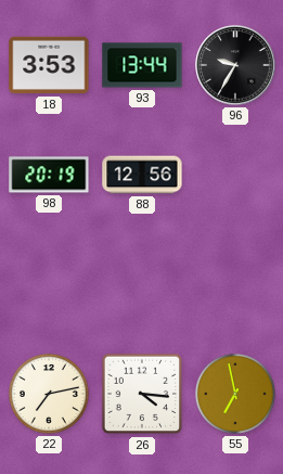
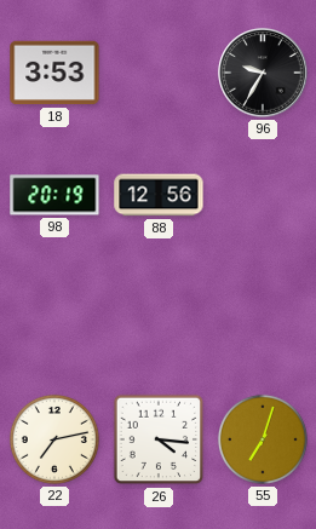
93: 13:44 -> none (142, 65)
55: 6:58 -> 7:03 (263, 439)
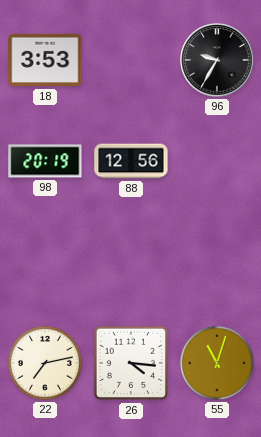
55: 7:03 -> 11:03 (217, 363)
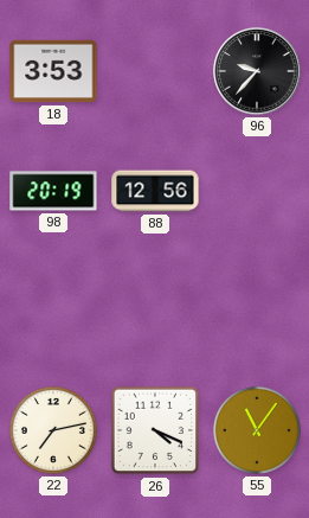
96: 9:35 -> 9:37 (257, 71)
26: 4:16 -> 4:19 (155, 430)
55: 11:03 -> 11:06 (257, 430)
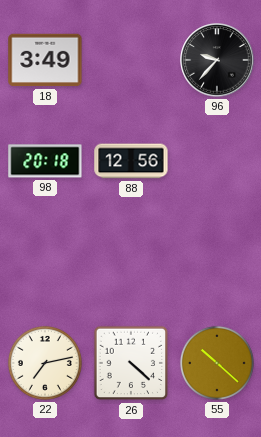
18: 3:53 -> 3:49 (45, 60)
98: 20:19 -> 20:18 (45, 161)
26: 4:19 -> 4:22 (131, 363)
55: 11:06 -> 10:22 (217, 363)
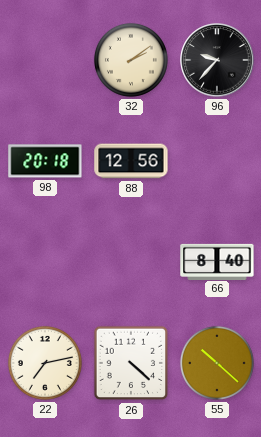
18: 3:49 -> none (45, 60)
32: none -> 2:09 (131, 60)
66: none -> 8:40 (217, 261)
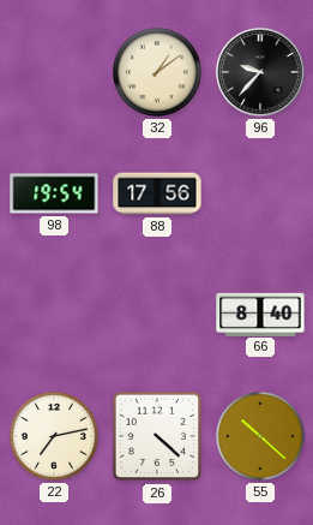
32: 2:09 -> 1:09 (157, 72)
98: 20:18 -> 19:54 (54, 193)
88: 12:56 -> 17:56 (157, 193)
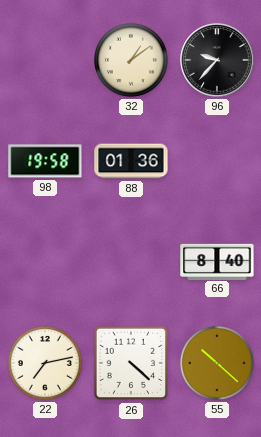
98: 19:54 -> 19:58 (45, 161)
88: 17:56 -> 01:36 (131, 161)
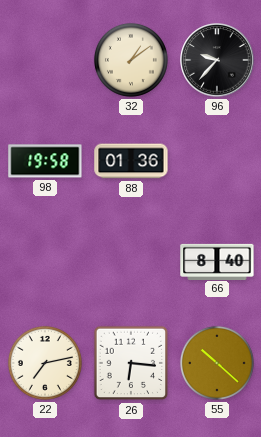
26: 4:22 -> 6:16 (131, 363)
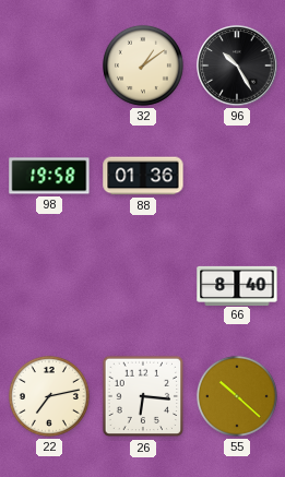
96: 9:37 -> 10:25 (237, 65)
